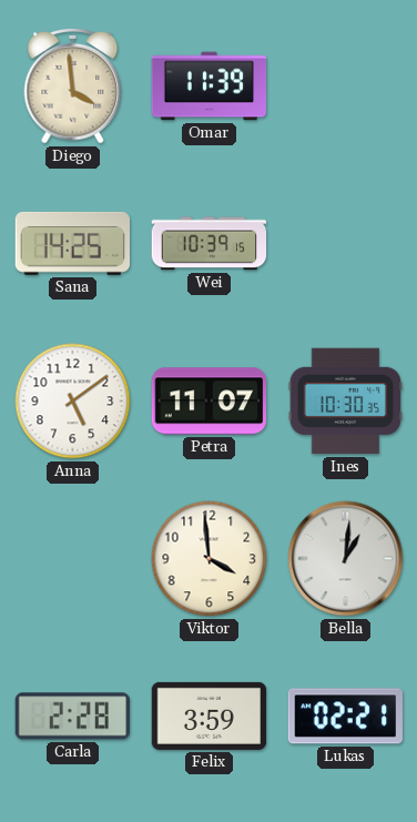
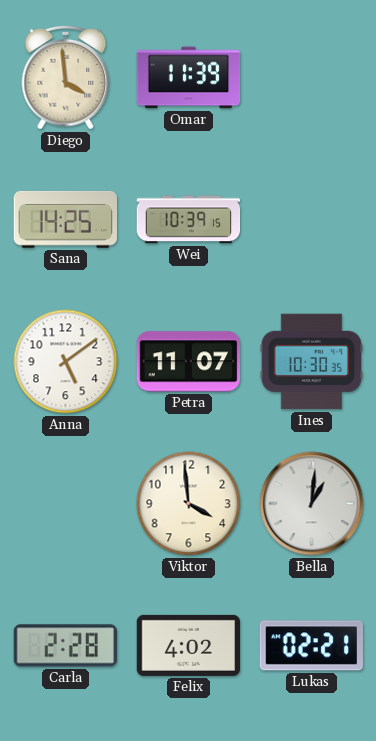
Felix: 3:59 -> 4:02 (189, 645)
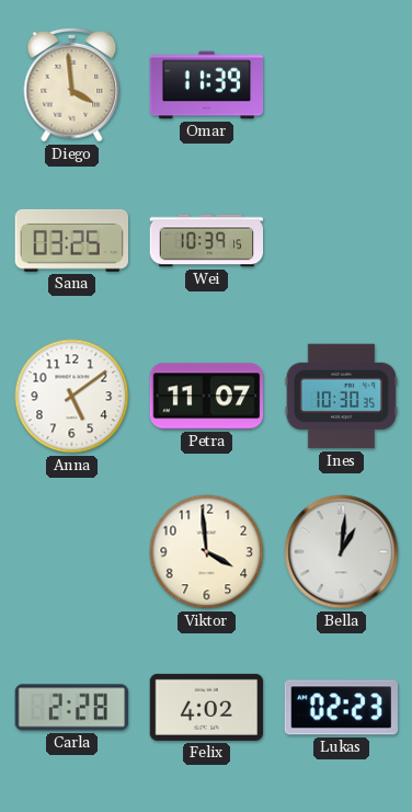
Sana: 14:25 -> 03:25 (71, 240)
Lukas: 02:21 -> 02:23 (341, 708)
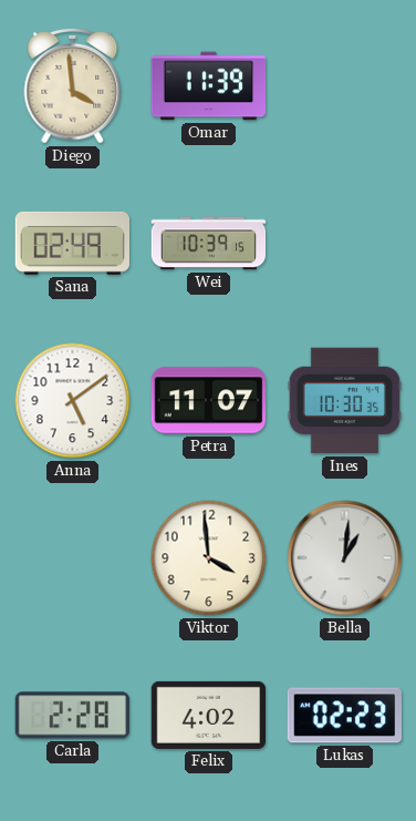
Sana: 03:25 -> 02:49 (72, 243)
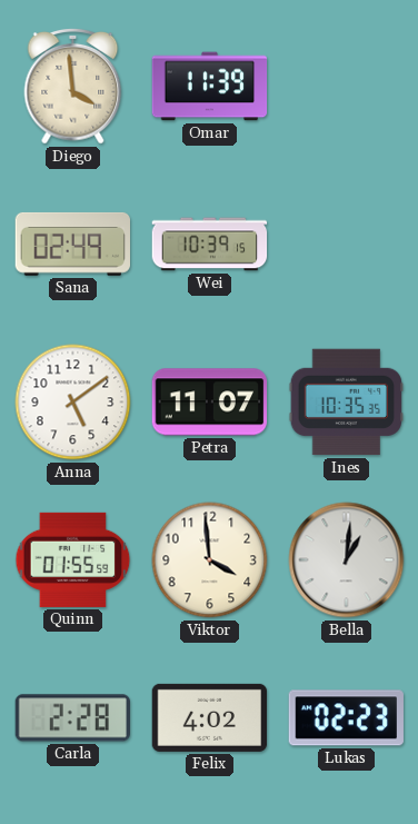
Ines: 10:30 -> 10:35 (347, 403)
Quinn: none -> 01:55 (73, 559)
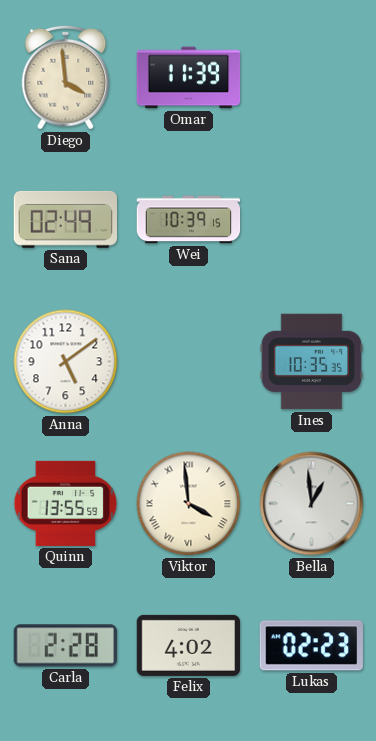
Petra: 11:07 -> none (210, 403)
Quinn: 01:55 -> 13:55 (66, 503)
Viktor numerals: Arabic -> Roman (189, 504)
Bella: 1:01 -> 12:59 (312, 504)
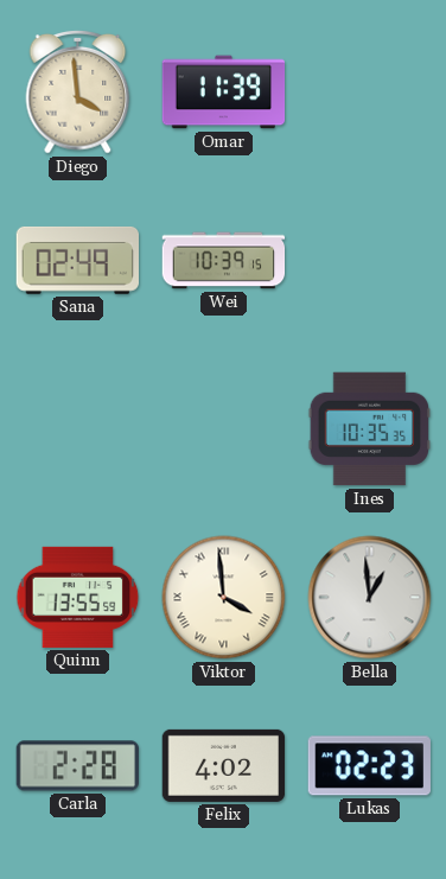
Anna: 5:09 -> none (66, 362)
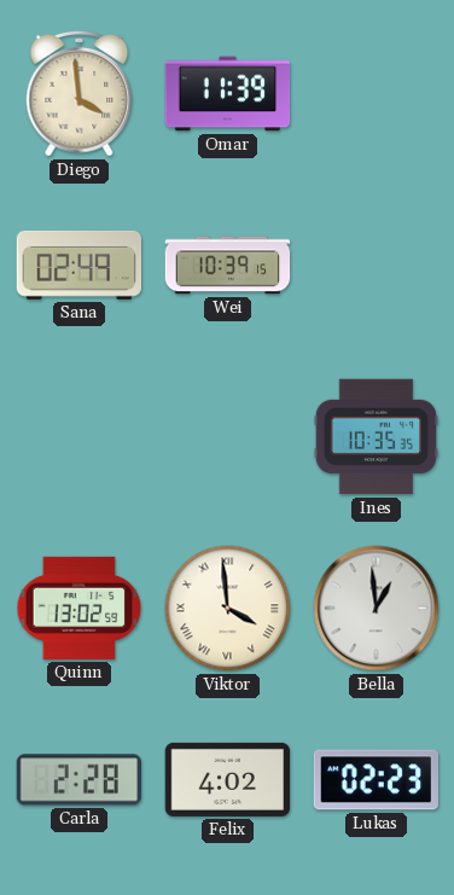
Quinn: 13:55 -> 13:02 (80, 608)
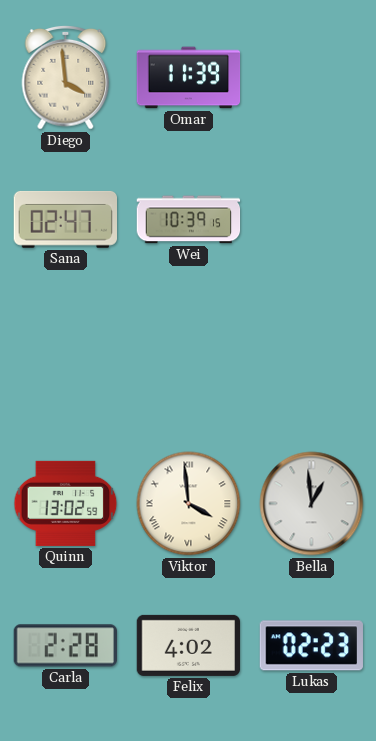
Sana: 02:49 -> 02:47 (65, 219)
Ines: 10:35 -> none (377, 437)
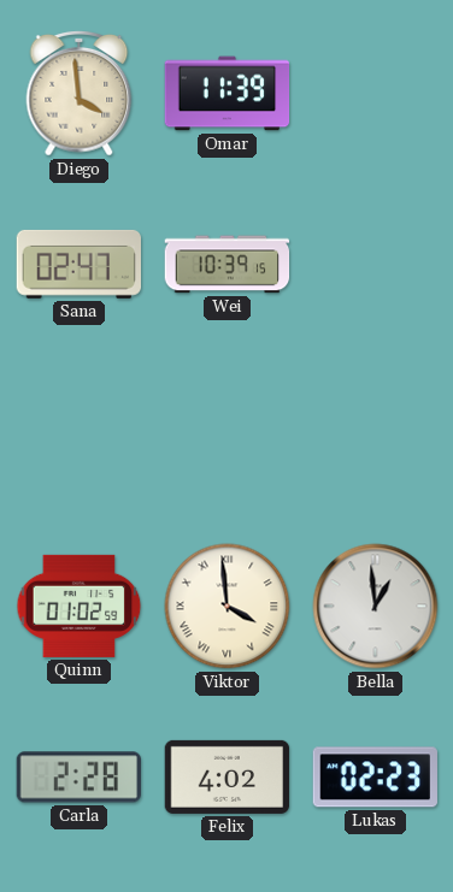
Quinn: 13:02 -> 01:02 (80, 606)
